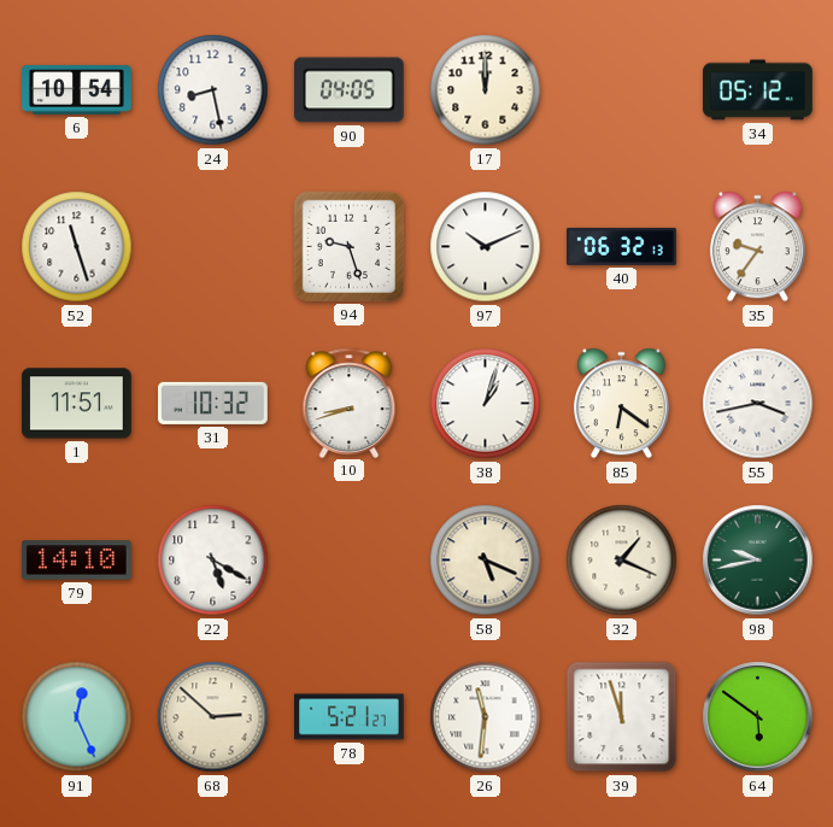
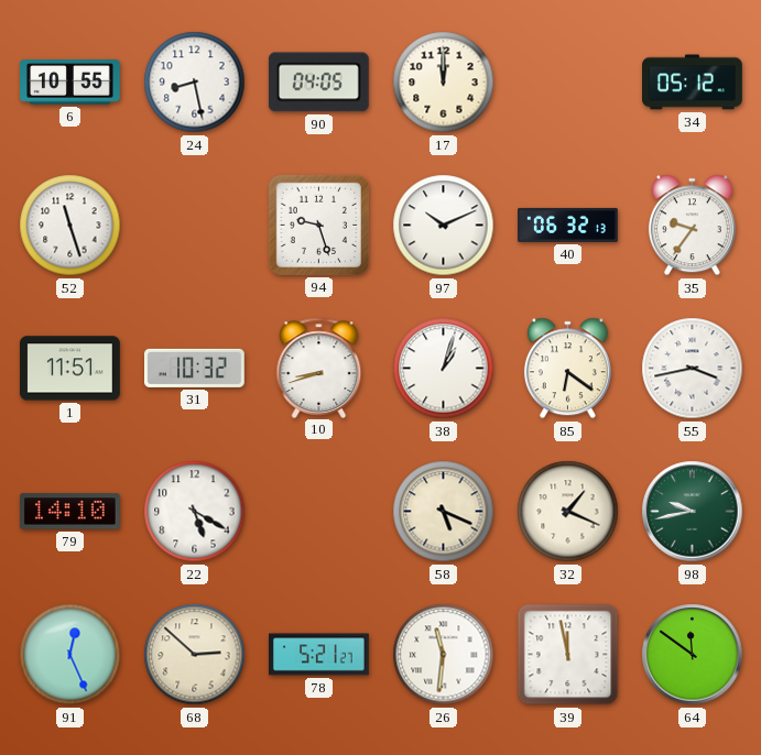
6: 10:54 -> 10:55 (70, 83)
39: 11:57 -> 11:58 (568, 655)
64: 5:51 -> 11:51 (693, 655)
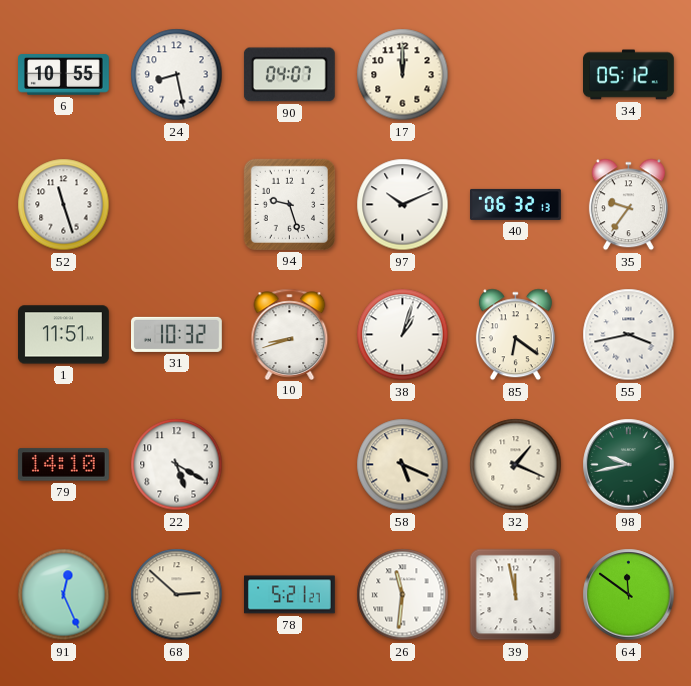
90: 04:05 -> 04:07 (289, 75)
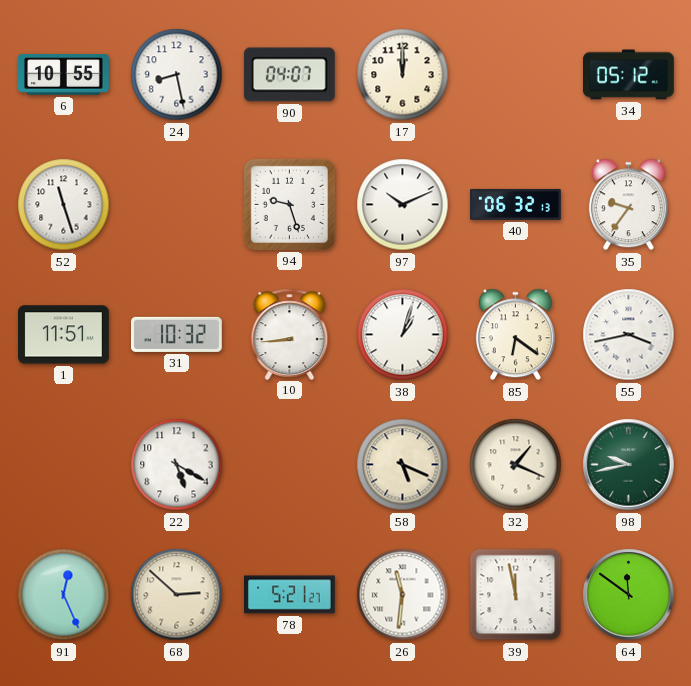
10: 8:42 -> 8:44 (290, 334)
79: 14:10 -> none (63, 465)
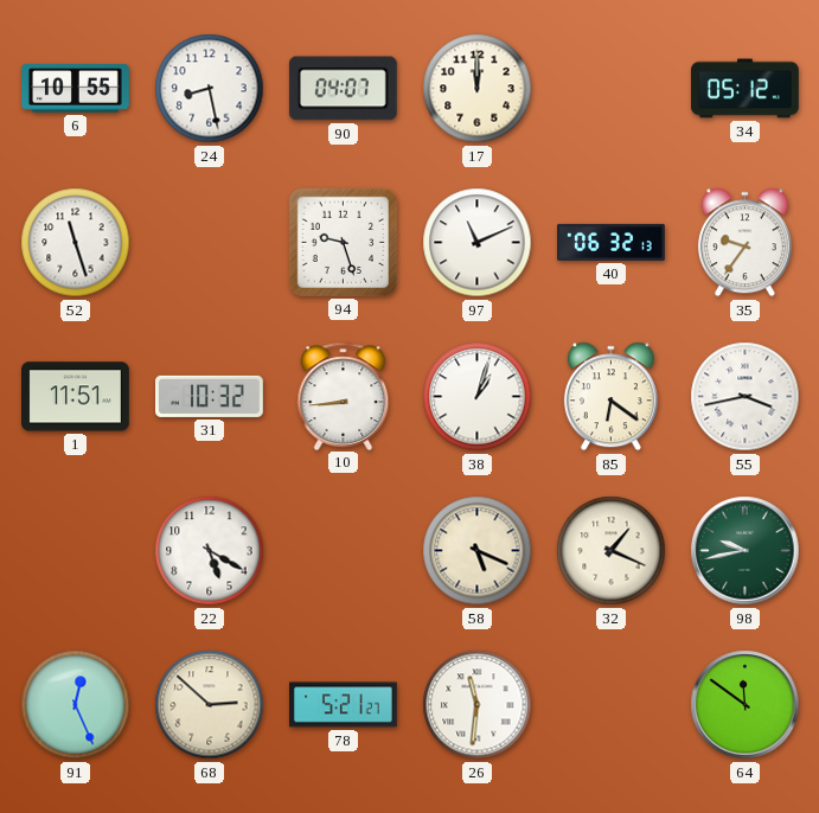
97: 10:11 -> 11:11 (478, 243)
39: 11:58 -> none (516, 595)
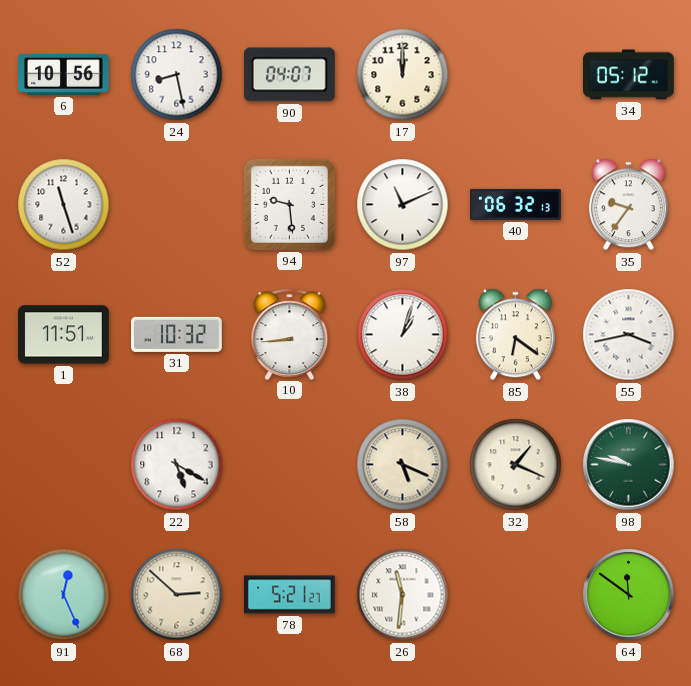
6: 10:55 -> 10:56 (64, 75)
94: 9:27 -> 9:29 (289, 204)
98: 9:43 -> 9:47 (629, 465)
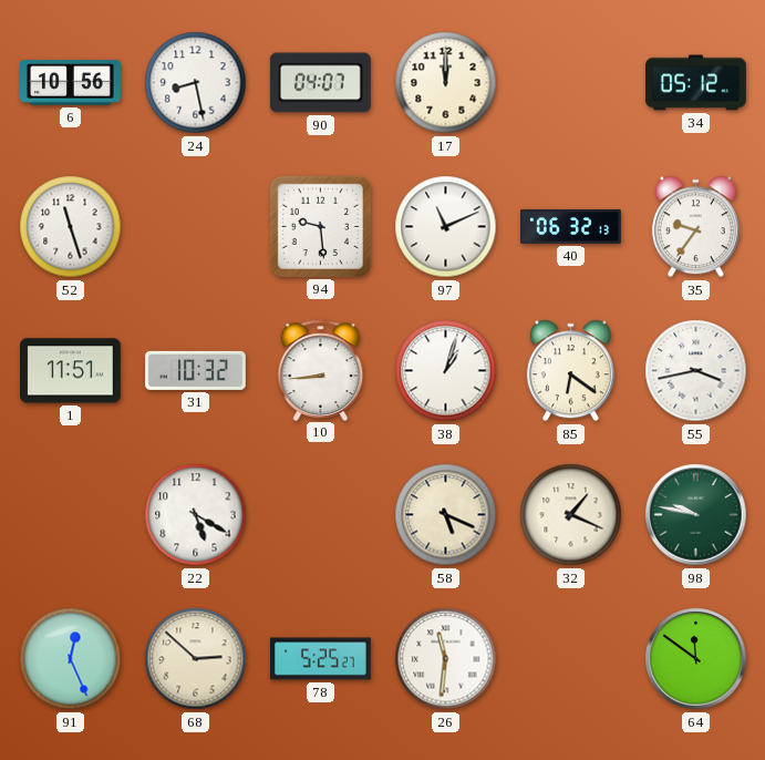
78: 5:21 -> 5:25 (321, 659)
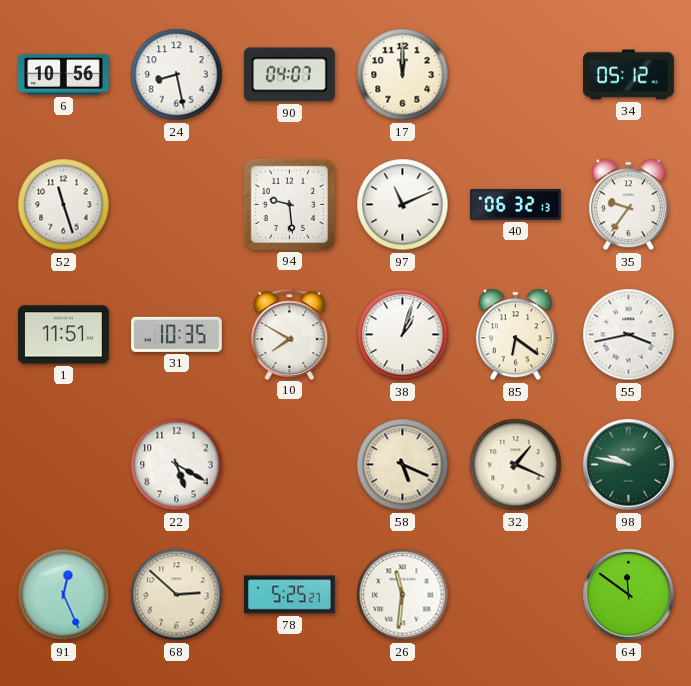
31: 10:32 -> 10:35 (177, 334)
10: 8:44 -> 7:50 (290, 334)
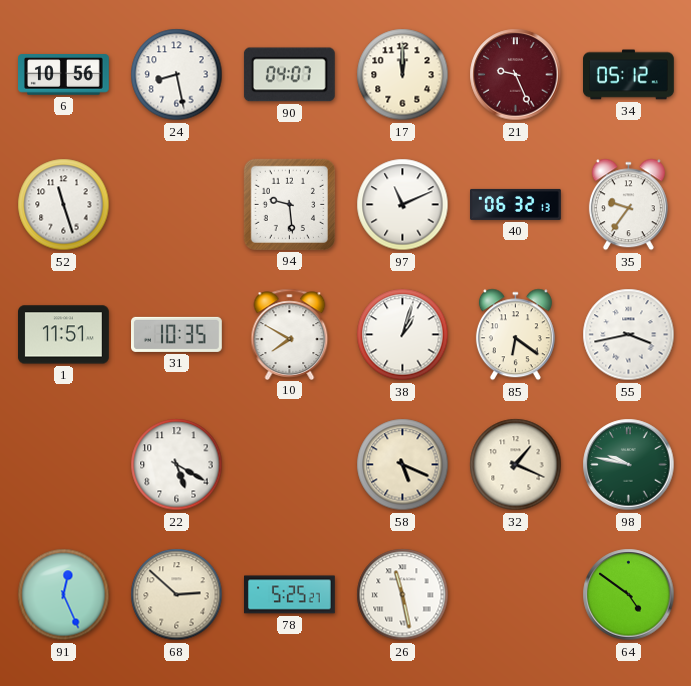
21: none -> 9:26 (516, 75)
26: 11:31 -> 11:28 (403, 595)
64: 11:51 -> 4:51 (629, 595)
